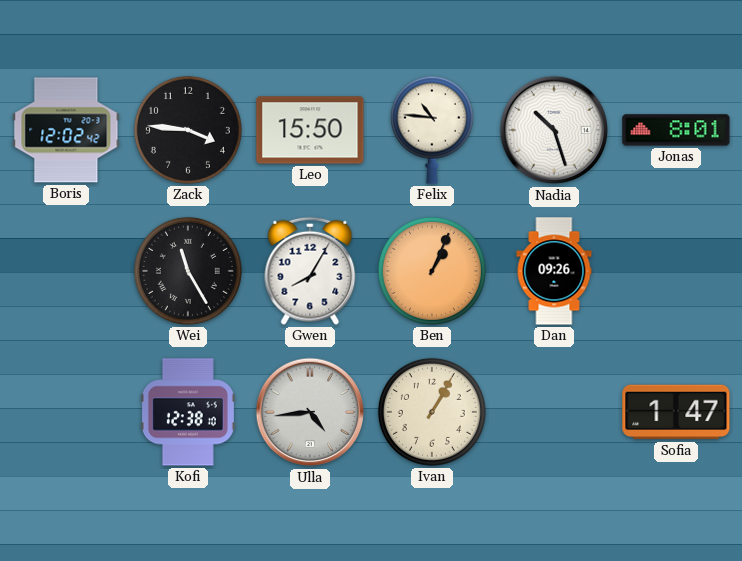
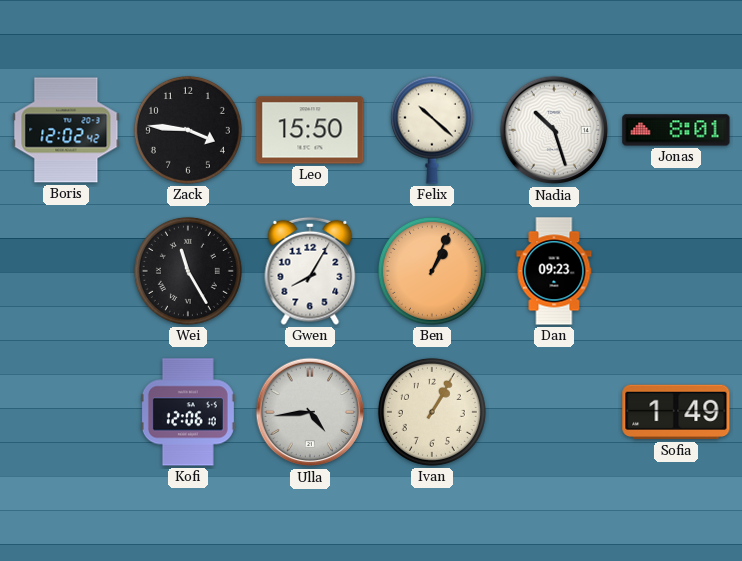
Felix: 10:46 -> 10:22 (432, 130)
Dan: 09:26 -> 09:23 (554, 271)
Kofi: 12:38 -> 12:06 (188, 412)
Sofia: 1:47 -> 1:49 (676, 412)
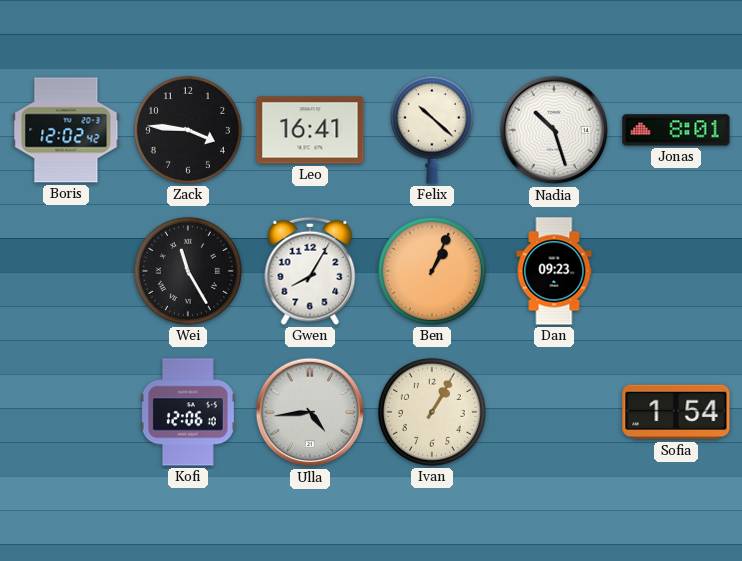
Leo: 15:50 -> 16:41 (310, 130)
Sofia: 1:49 -> 1:54 (676, 412)
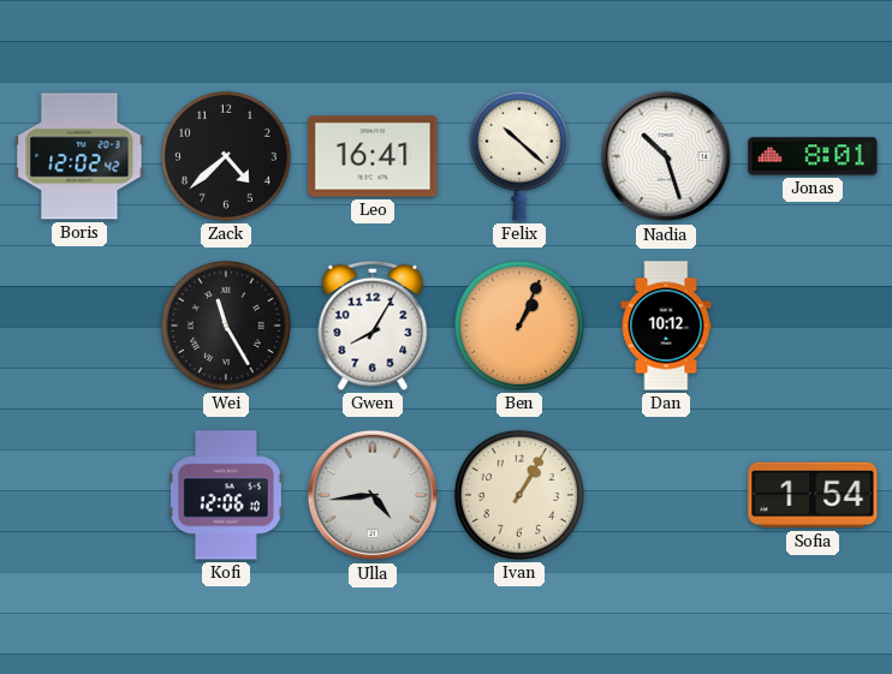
Zack: 3:46 -> 4:38 (226, 156)
Dan: 09:23 -> 10:12 (666, 326)
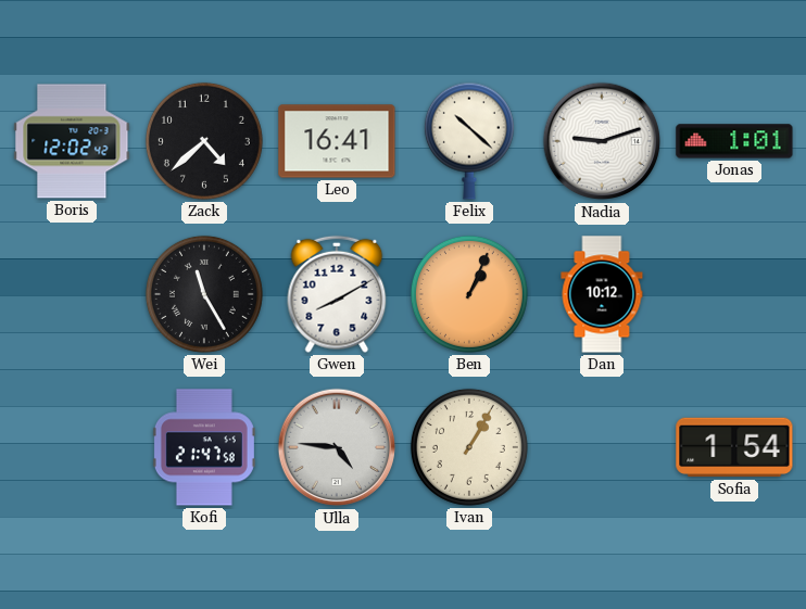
Nadia: 10:27 -> 9:12 (602, 141)
Jonas: 8:01 -> 1:01 (734, 141)
Gwen: 8:05 -> 8:10 (337, 294)
Kofi: 12:06 -> 21:47 (204, 447)
Ulla: 4:44 -> 4:46 (337, 447)
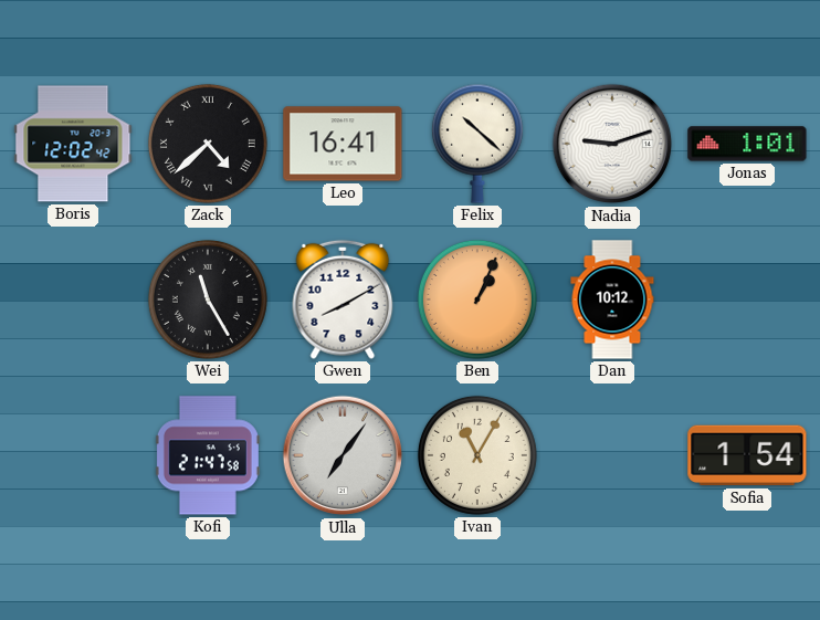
Zack numerals: Arabic -> Roman (208, 144)
Ulla: 4:46 -> 7:06 (343, 455)
Ivan: 1:05 -> 11:05 (477, 455)
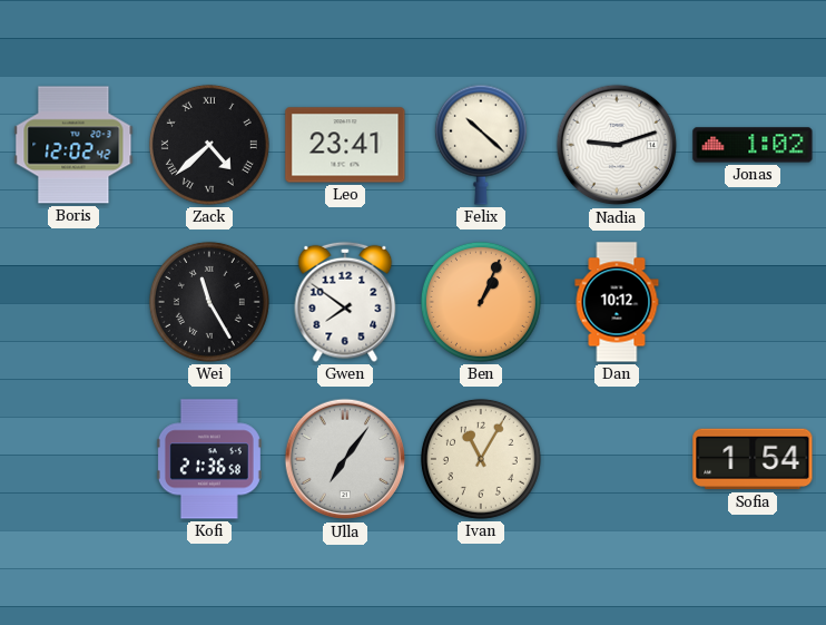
Leo: 16:41 -> 23:41 (345, 145)
Jonas: 1:01 -> 1:02 (753, 145)
Gwen: 8:10 -> 7:51 (345, 302)
Kofi: 21:47 -> 21:36 (209, 459)
